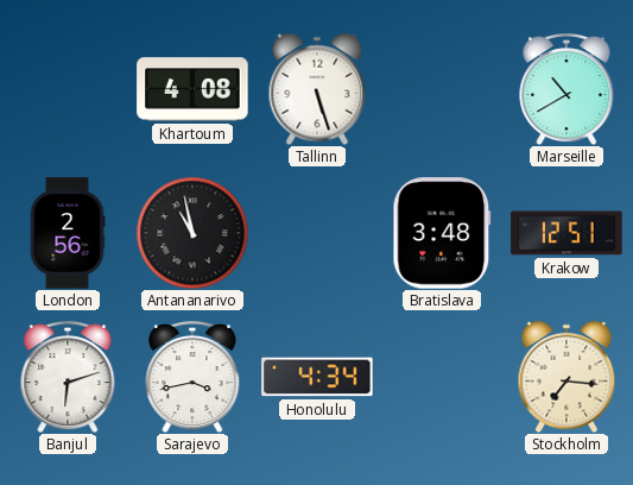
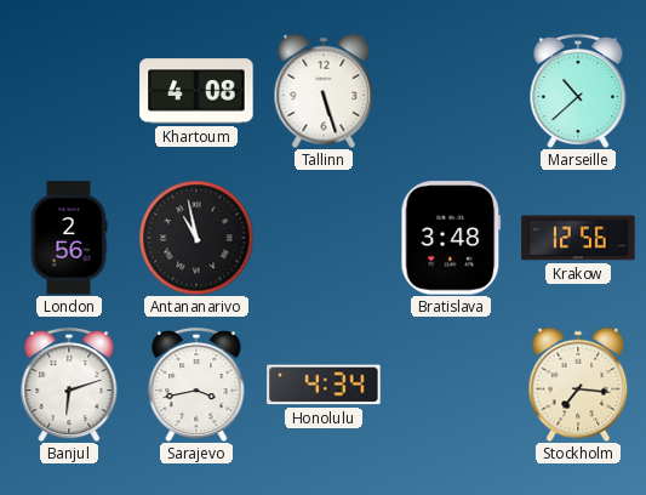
Marseille: 10:40 -> 10:38 (578, 91)
Krakow: 12:51 -> 12:56 (578, 238)
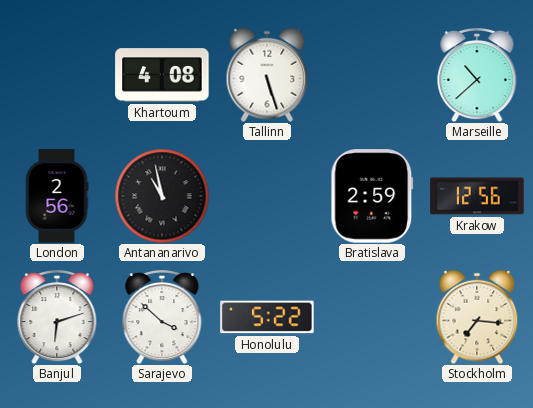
Bratislava: 3:48 -> 2:59 (372, 196)
Sarajevo: 3:43 -> 3:52 (162, 317)
Honolulu: 4:34 -> 5:22 (267, 317)
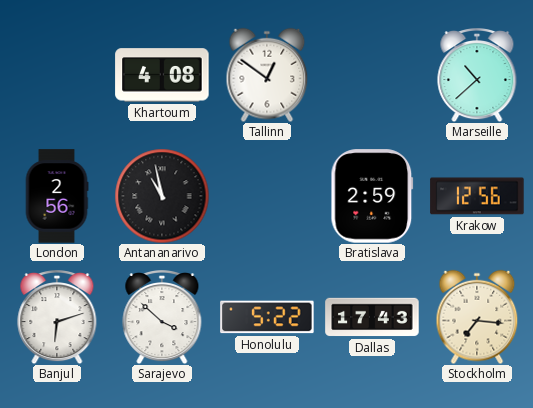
Tallinn: 5:27 -> 12:51 (267, 75)
Dallas: none -> 17:43 (372, 317)
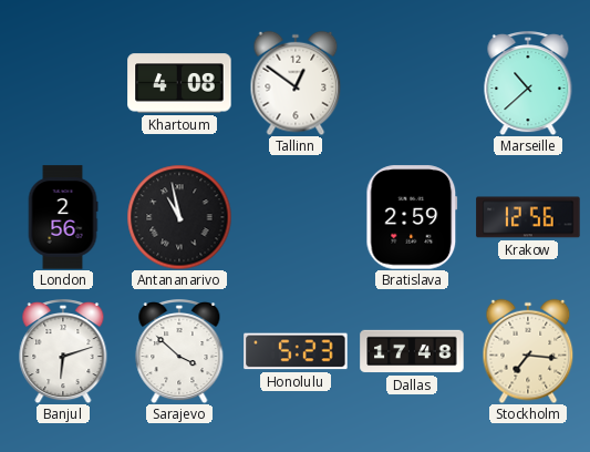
Honolulu: 5:22 -> 5:23 (296, 351)
Dallas: 17:43 -> 17:48 (412, 351)
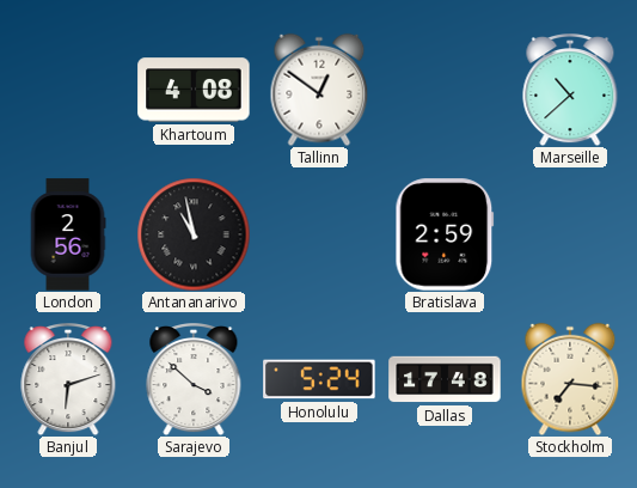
Krakow: 12:56 -> none (528, 217)
Honolulu: 5:23 -> 5:24 (319, 379)
